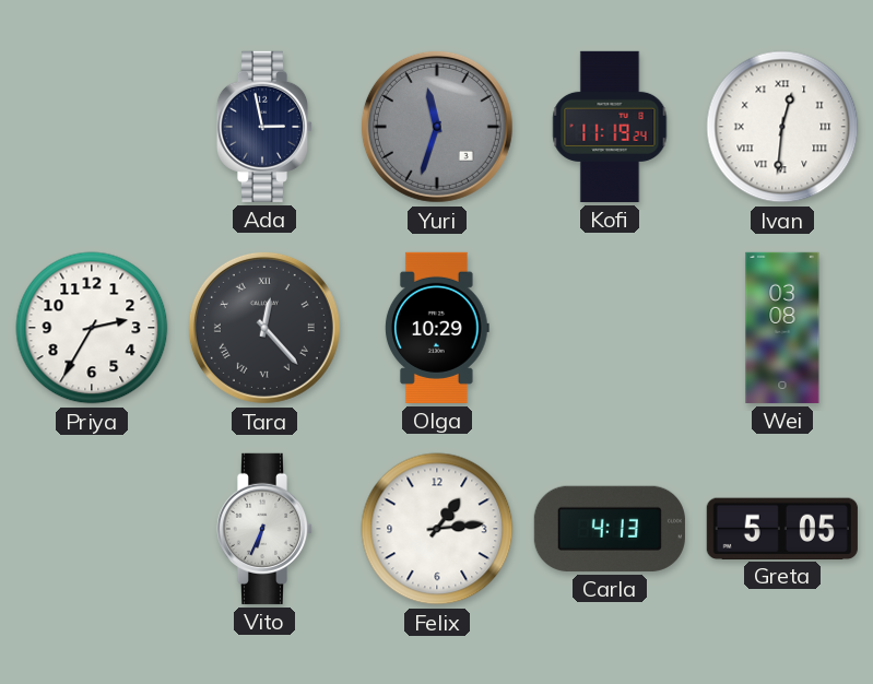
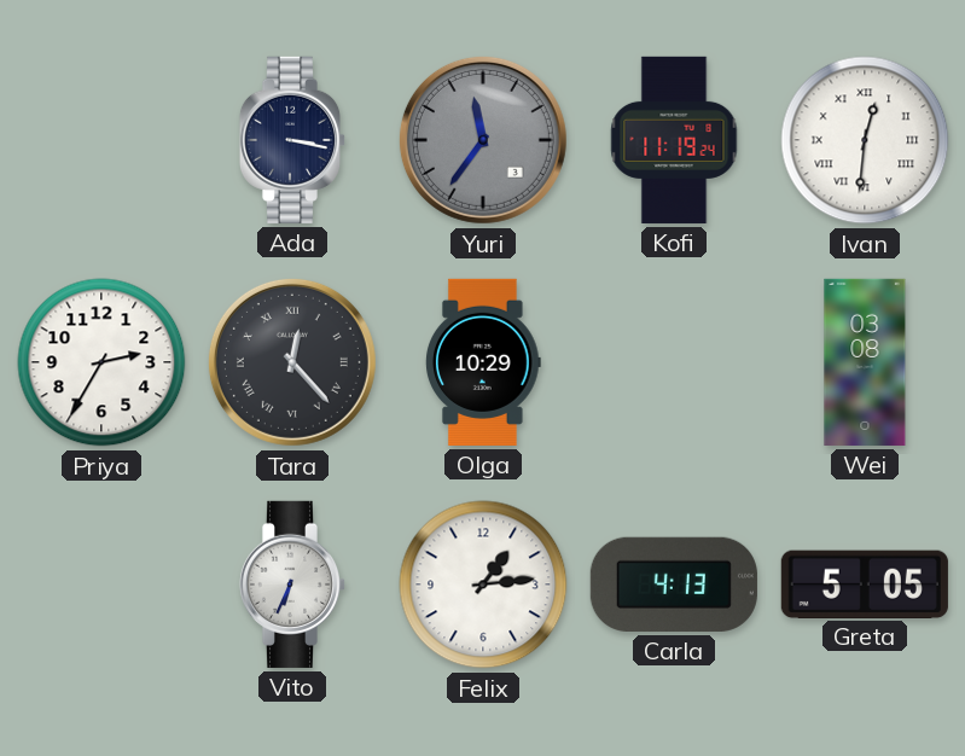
Ada: 2:58 -> 3:17 (292, 140)
Yuri: 11:33 -> 11:36 (483, 140)
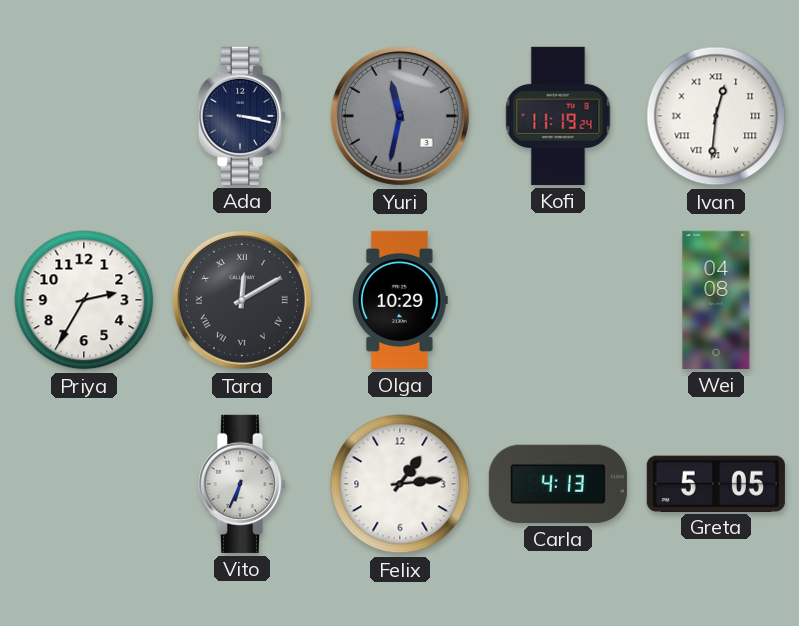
Yuri: 11:36 -> 11:32 (400, 116)
Tara: 12:23 -> 12:10 (242, 300)
Wei: 03:08 -> 04:08 (716, 300)
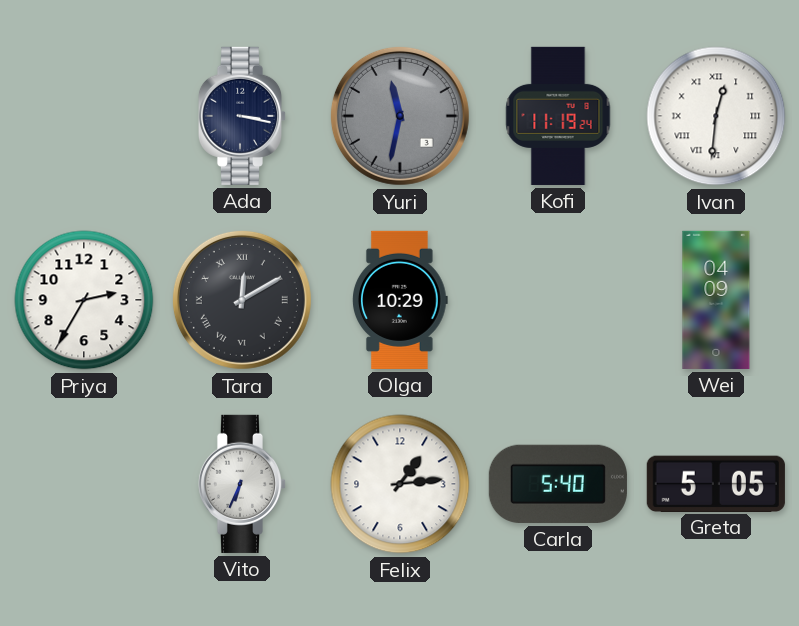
Wei: 04:08 -> 04:09 (716, 300)
Carla: 4:13 -> 5:40 (558, 484)
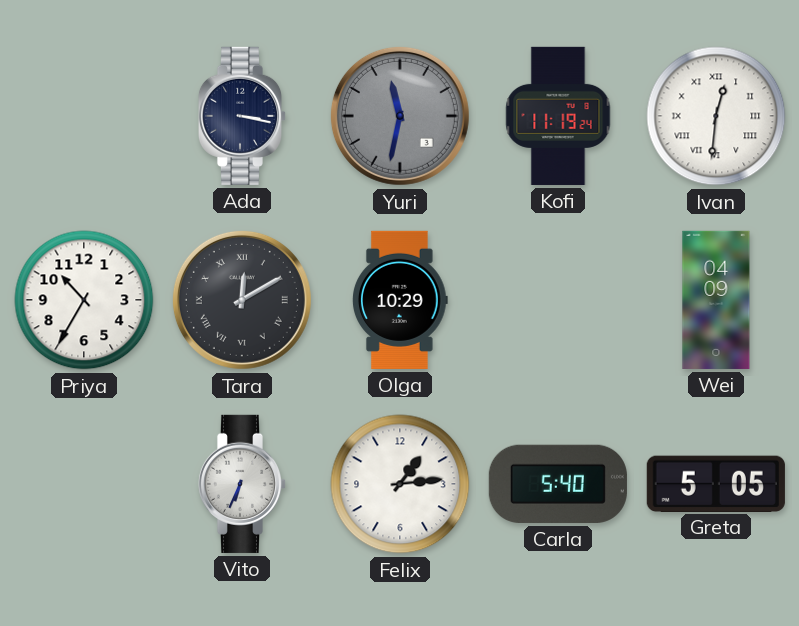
Priya: 2:35 -> 10:35 (84, 300)
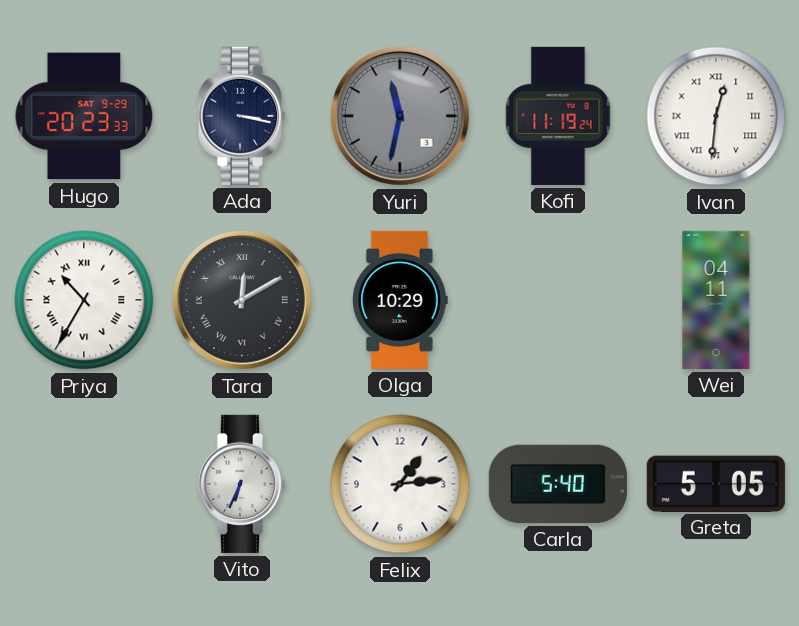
Hugo: none -> 20:23 (84, 116)
Priya numerals: Arabic -> Roman (84, 300)
Wei: 04:09 -> 04:11 (716, 300)
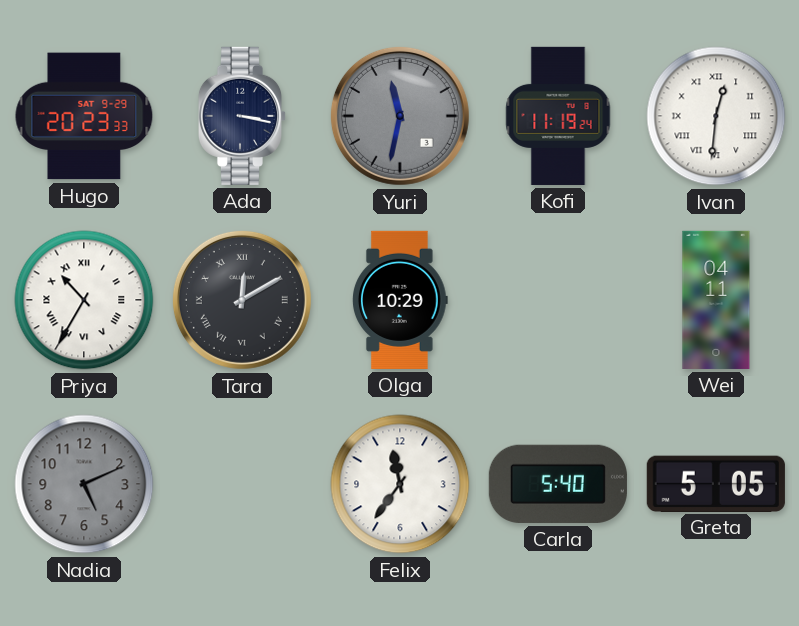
Nadia: none -> 5:11 (84, 484)
Vito: 6:34 -> none (242, 484)
Felix: 1:14 -> 11:36 (400, 484)
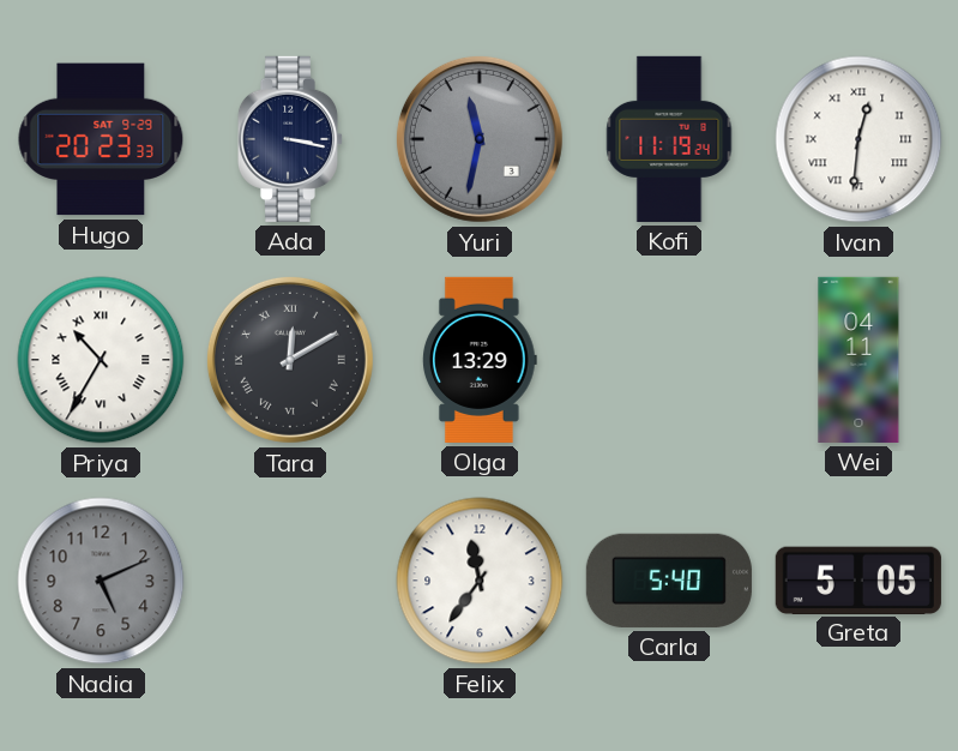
Olga: 10:29 -> 13:29 (481, 360)
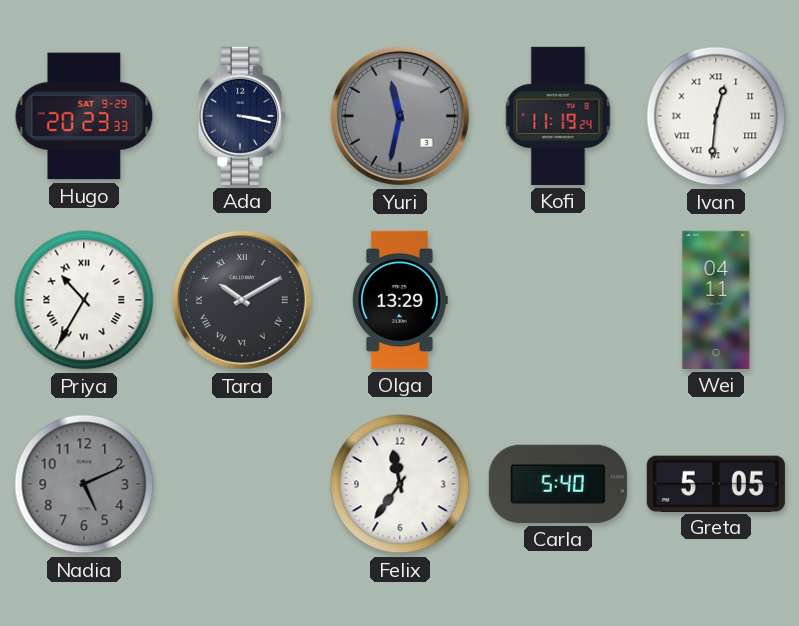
Tara: 12:10 -> 10:10 (242, 300)
